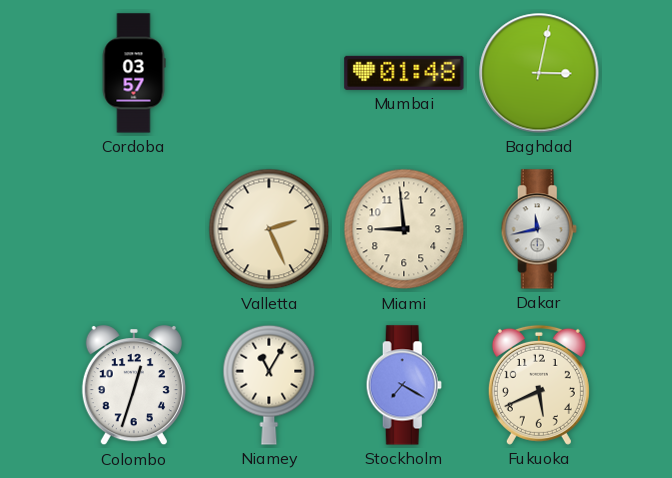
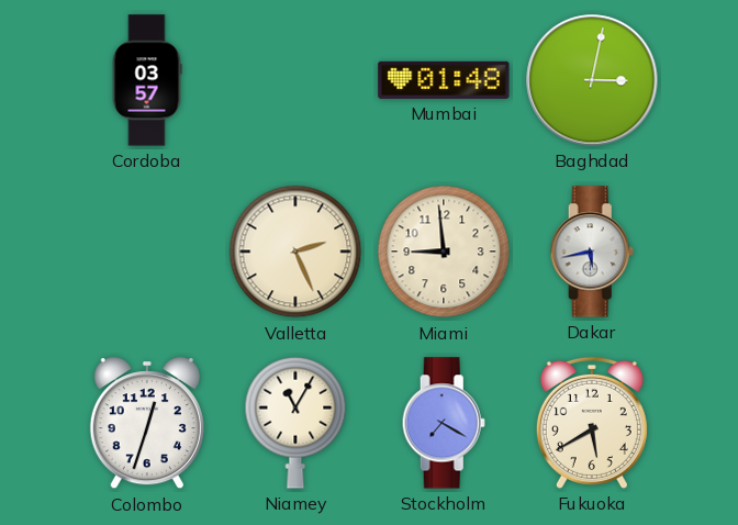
Dakar: 11:43 -> 5:43 (592, 252)
Fukuoka: 5:41 -> 5:40 (592, 423)
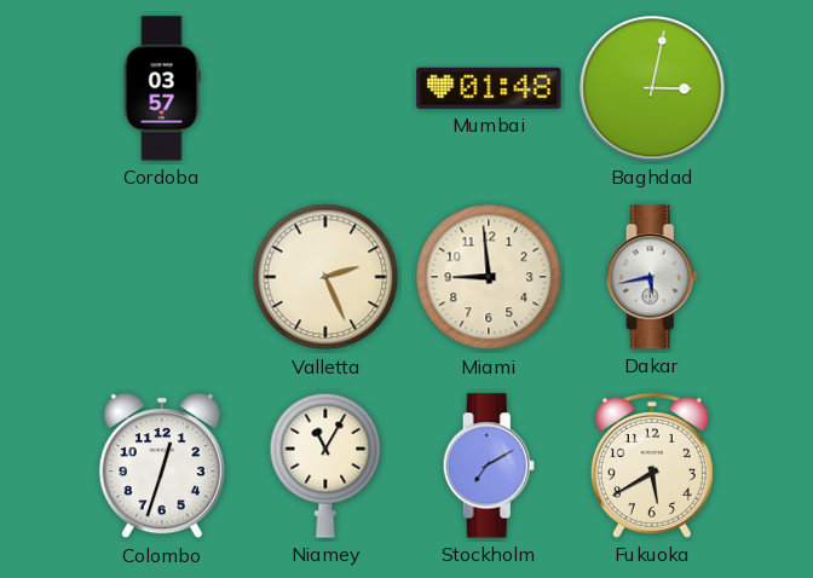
Stockholm: 7:20 -> 7:10 (489, 466)
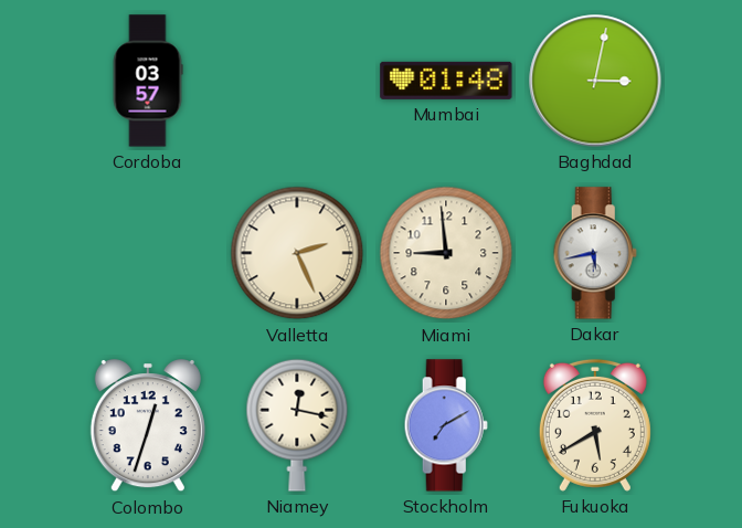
Niamey: 11:05 -> 12:17 (297, 425)
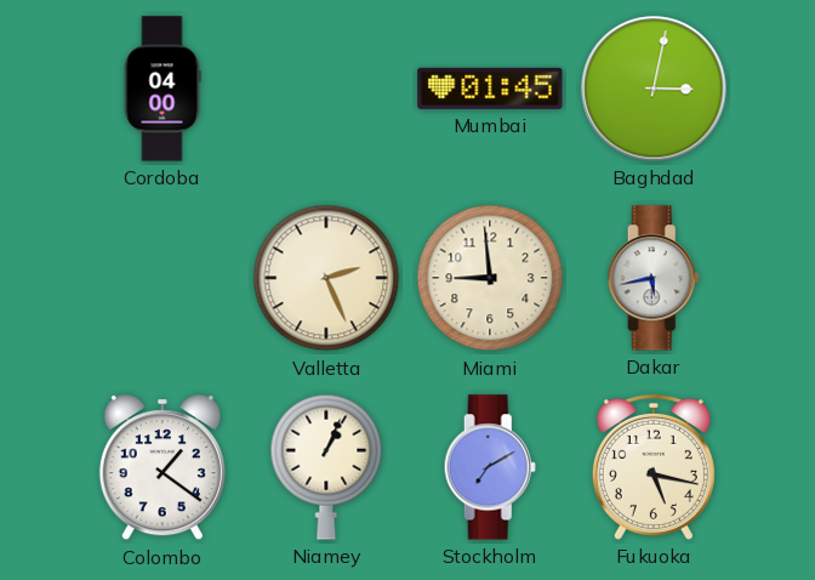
Cordoba: 03:57 -> 04:00 (163, 89)
Mumbai: 01:48 -> 01:45 (490, 89)
Colombo: 12:33 -> 1:21 (163, 468)
Niamey: 12:17 -> 1:04 (326, 467)
Fukuoka: 5:40 -> 5:17 (654, 467)
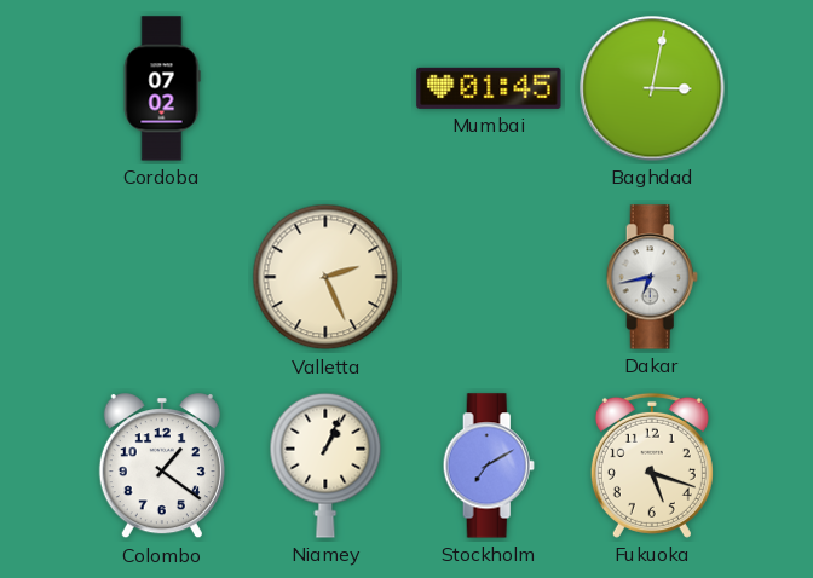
Cordoba: 04:00 -> 07:02 (162, 88)
Miami: 8:59 -> none (490, 278)
Dakar: 5:43 -> 6:43 (652, 277)
Fukuoka: 5:17 -> 5:18 (652, 466)
